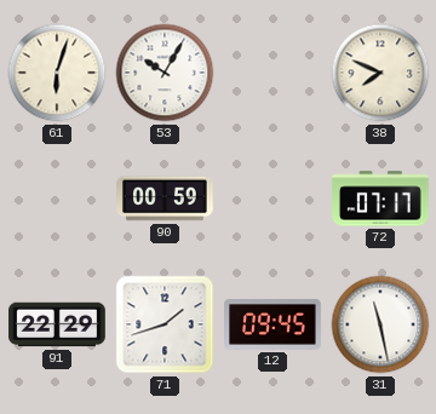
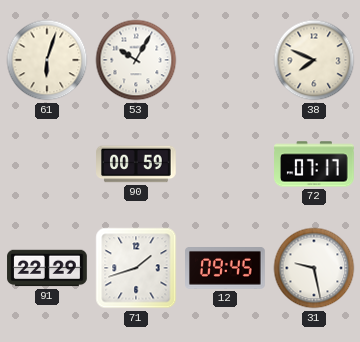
31: 11:28 -> 9:28 (314, 268)
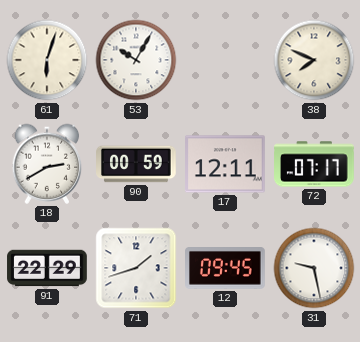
18: none -> 2:40 (47, 164)
17: none -> 12:11 (226, 164)
